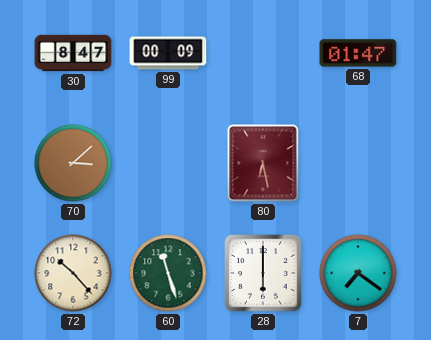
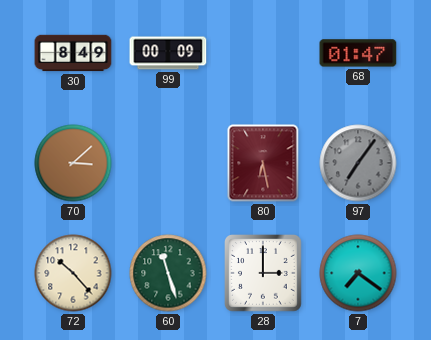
30: 8:47 -> 8:49 (73, 53)
97: none -> 7:06 (358, 163)
28: 6:00 -> 3:00 (264, 274)
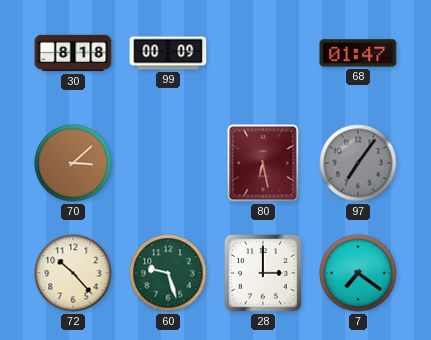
30: 8:49 -> 8:18 (73, 53)
60: 11:27 -> 9:27 (168, 273)
